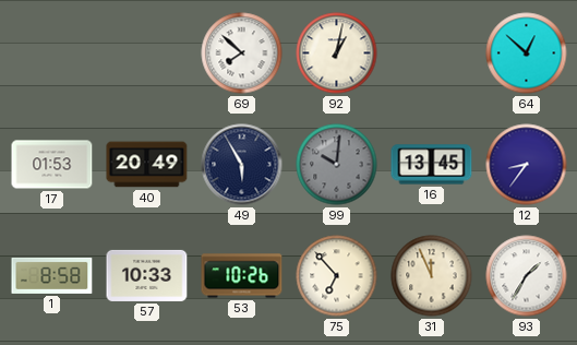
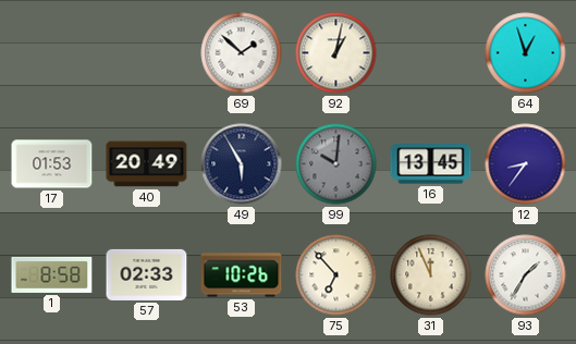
69: 7:52 -> 1:52 (242, 53)
64: 12:52 -> 12:57 (526, 53)
57: 10:33 -> 02:33 (147, 274)
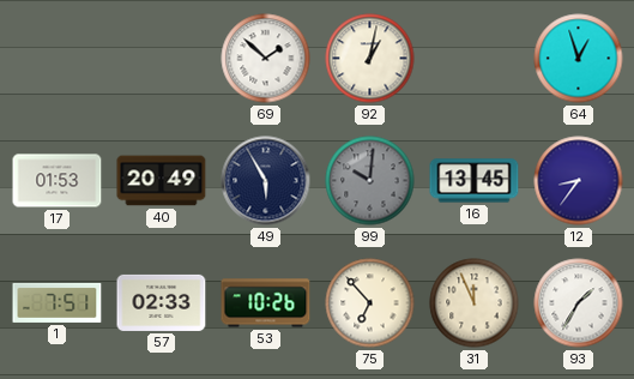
1: 8:58 -> 7:51 (58, 302)
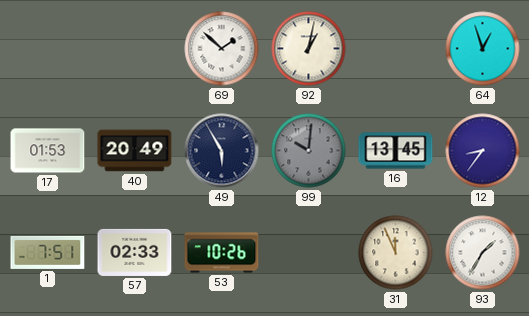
75: 6:53 -> none (370, 303)
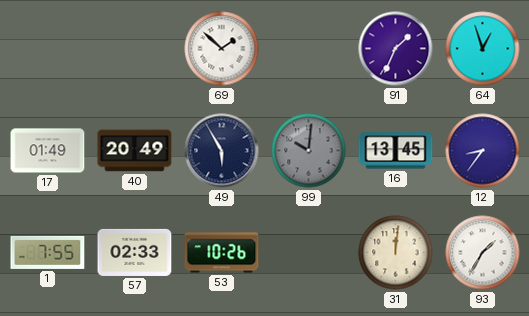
92: 1:02 -> none (309, 49)
91: none -> 1:34 (396, 49)
17: 01:53 -> 01:49 (48, 151)
1: 7:51 -> 7:55 (48, 252)
31: 11:56 -> 12:01 (396, 253)
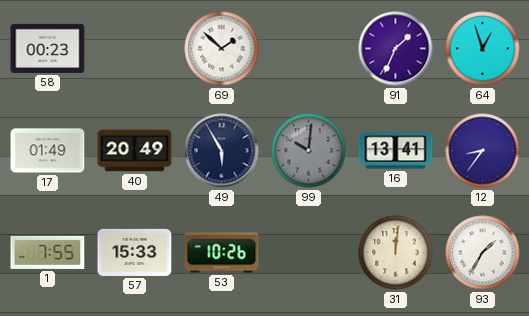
58: none -> 00:23 (48, 48)
16: 13:45 -> 13:41 (396, 151)
57: 02:33 -> 15:33 (135, 252)
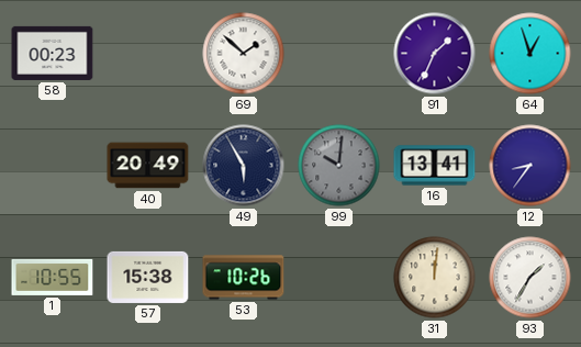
17: 01:49 -> none (48, 151)
1: 7:55 -> 10:55 (53, 277)
57: 15:33 -> 15:38 (148, 277)
